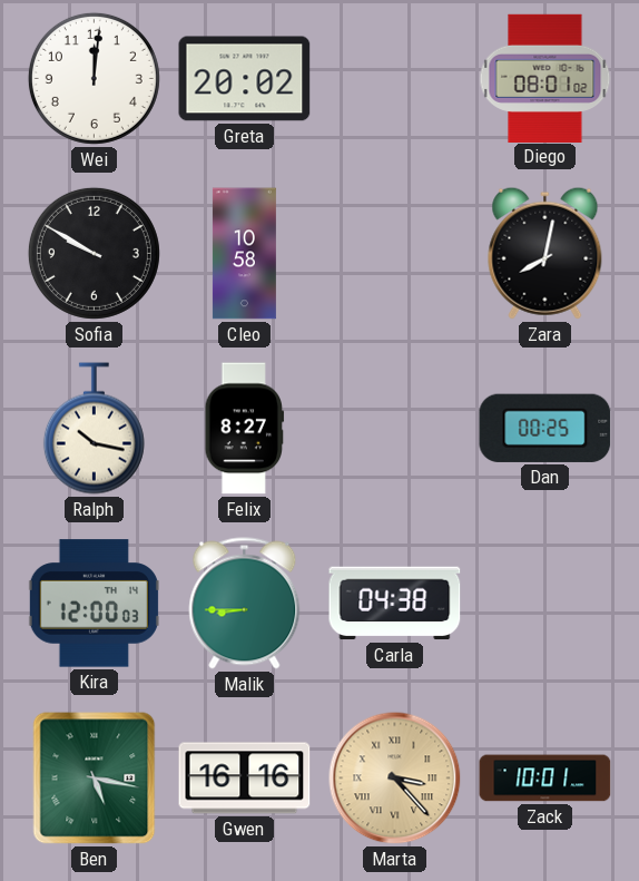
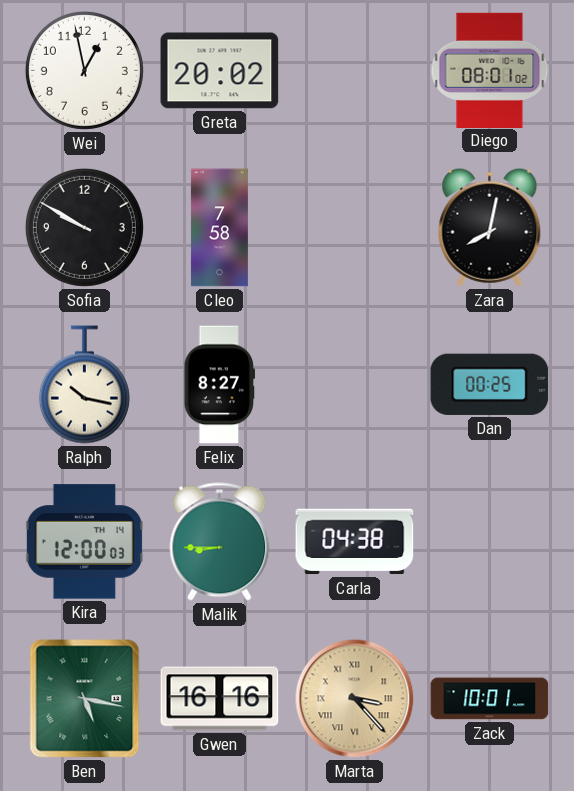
Wei: 12:01 -> 12:58 (84, 70)
Cleo: 10:58 -> 7:58 (219, 228)
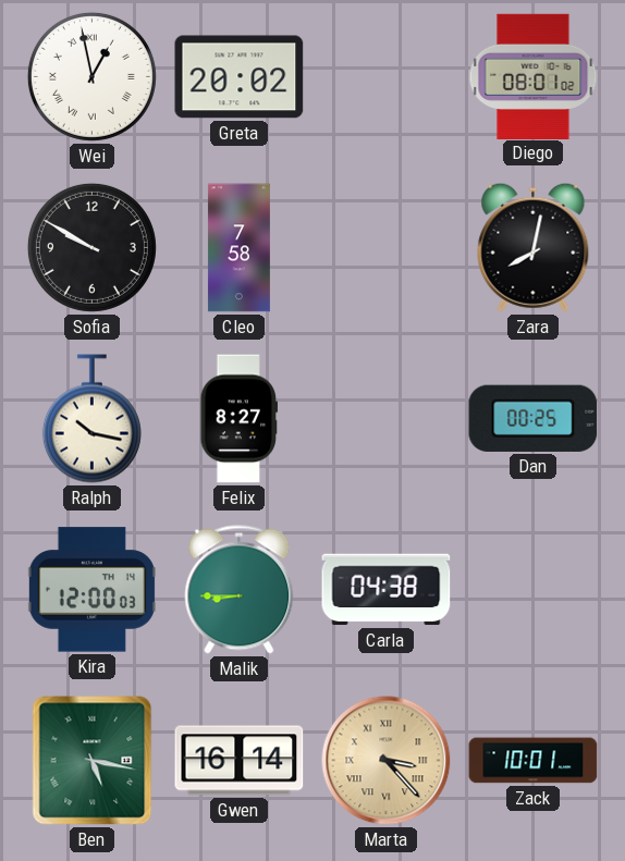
Wei numerals: Arabic -> Roman (91, 76)
Gwen: 16:16 -> 16:14 (240, 761)
